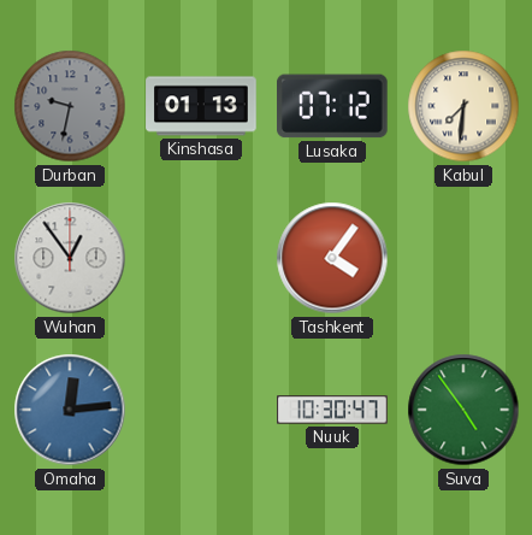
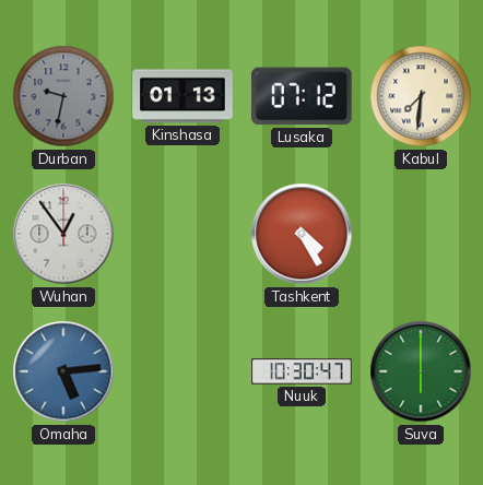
Tashkent: 4:06 -> 4:25 (302, 234)
Omaha: 12:14 -> 5:14 (63, 371)
Suva: 4:54 -> 6:00 (421, 371)
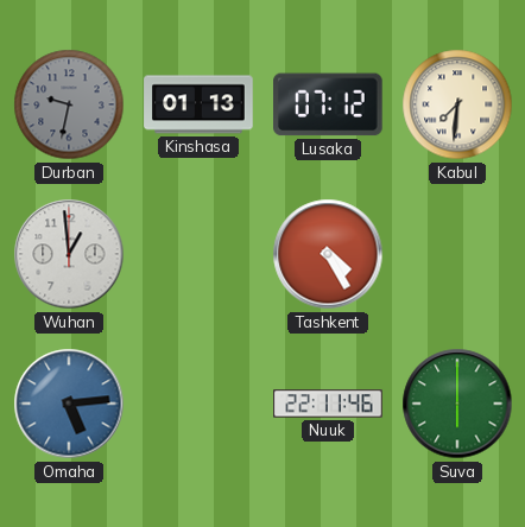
Wuhan: 12:54 -> 12:59 (69, 254)
Nuuk: 10:30 -> 22:11 (328, 404)
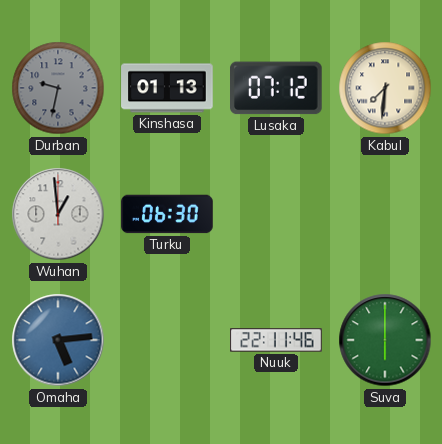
Turku: none -> 06:30 (167, 214)
Tashkent: 4:25 -> none (328, 254)
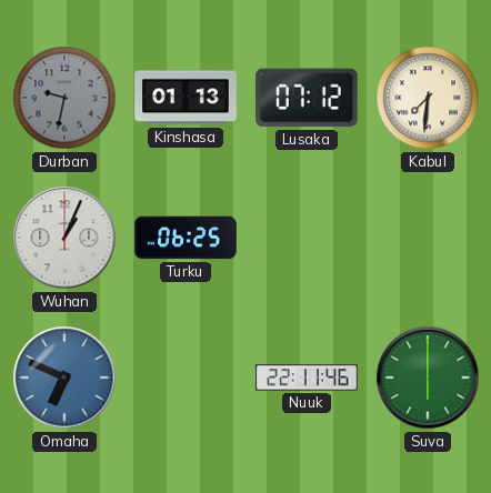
Wuhan: 12:59 -> 1:04 (64, 238)
Turku: 06:30 -> 06:25 (186, 238)
Omaha: 5:14 -> 6:49 (64, 378)
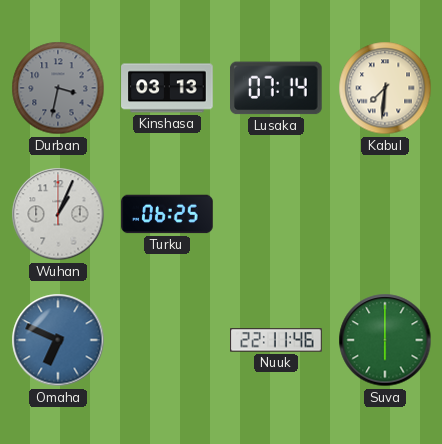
Durban: 9:32 -> 3:32 (58, 88)
Kinshasa: 01:13 -> 03:13 (167, 88)
Lusaka: 07:12 -> 07:14 (277, 88)
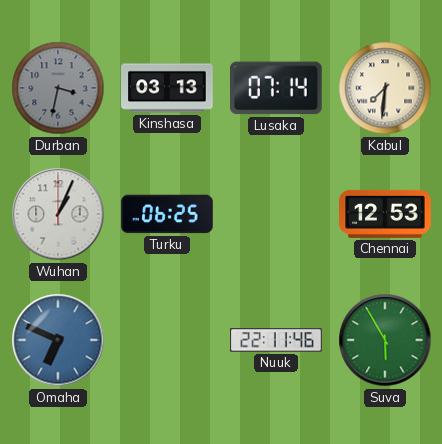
Chennai: none -> 12:53 (385, 214)
Suva: 6:00 -> 5:55 (385, 340)
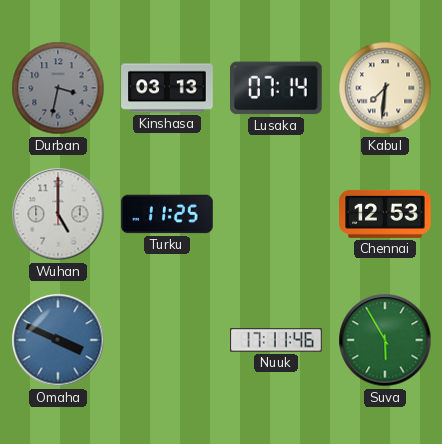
Wuhan: 1:04 -> 5:00 (58, 214)
Turku: 06:25 -> 11:25 (167, 214)
Omaha: 6:49 -> 3:49 (58, 340)
Nuuk: 22:11 -> 17:11 (276, 340)
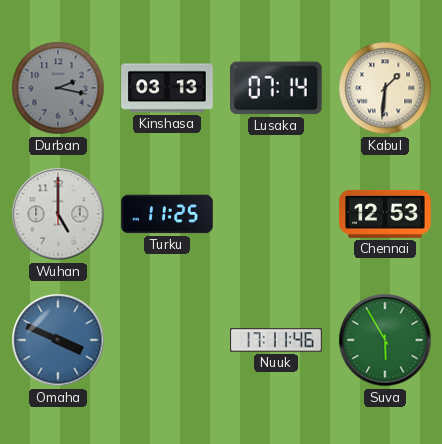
Durban: 3:32 -> 2:17 (58, 88)
Kabul: 7:31 -> 1:31 (385, 88)
